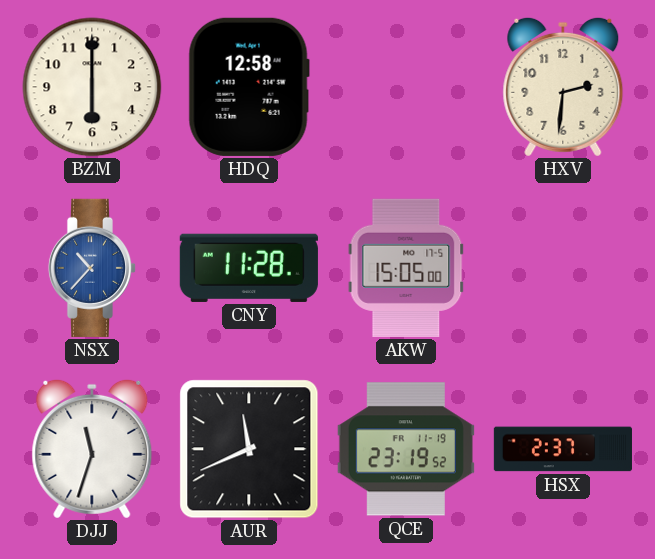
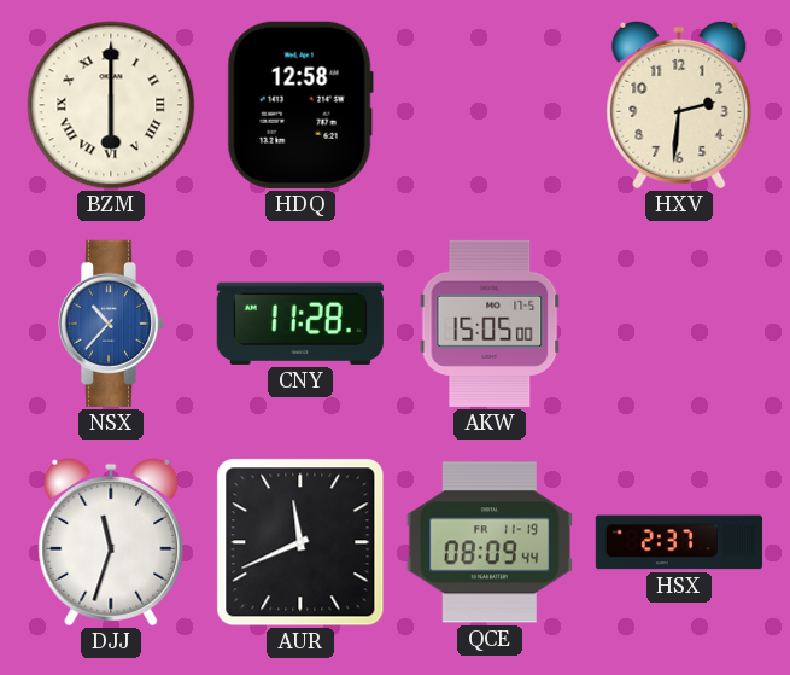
BZM numerals: Arabic -> Roman (111, 105)
QCE: 23:19 -> 08:09 (490, 542)
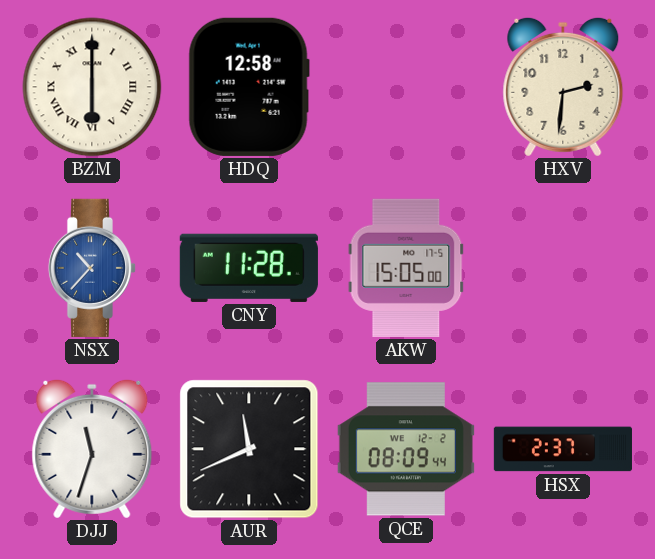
QCE date: FR 11-19 -> WE 12-2 (406, 449)
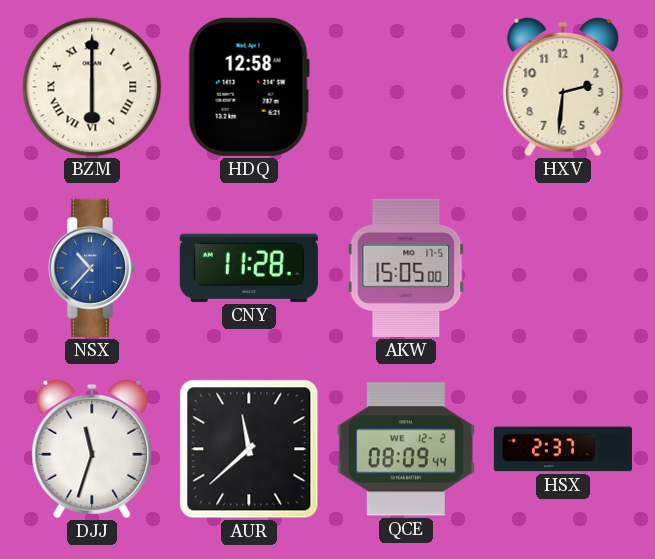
AUR: 11:41 -> 11:38 (249, 449)
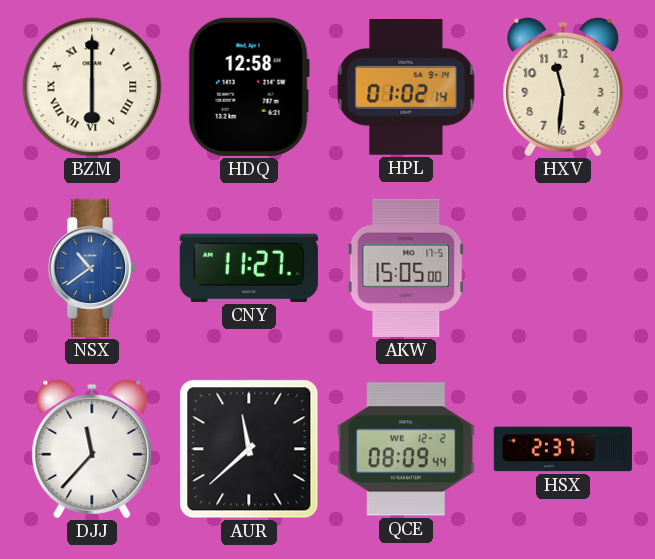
HPL: none -> 01:02 (406, 88)
HXV: 2:31 -> 11:31 (563, 87)
NSX: 10:37 -> 10:39 (92, 268)
CNY: 11:28 -> 11:27 (249, 268)
DJJ: 11:33 -> 11:37 (92, 449)
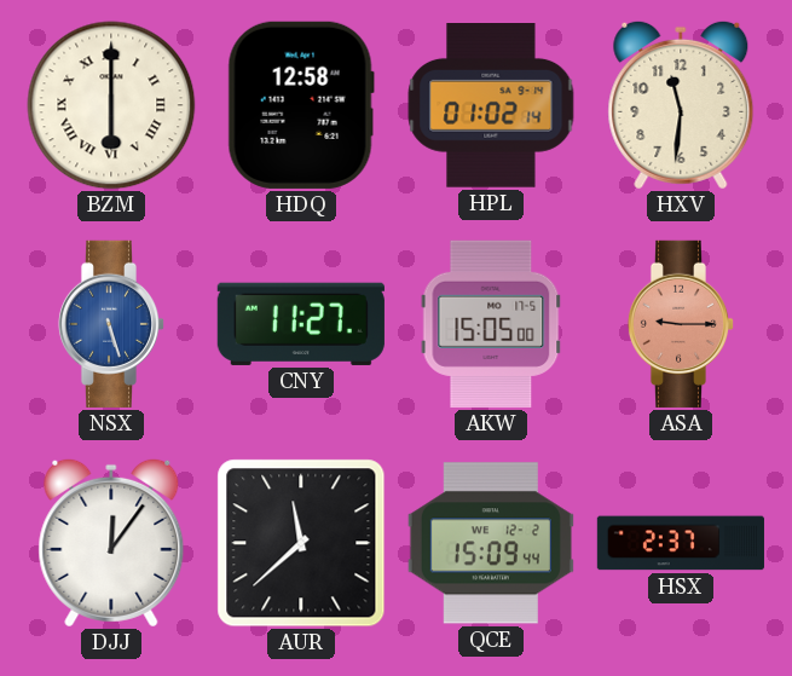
NSX: 10:39 -> 5:27 (111, 324)
ASA: none -> 9:15 (681, 324)
DJJ: 11:37 -> 12:06 (111, 543)
QCE: 08:09 -> 15:09 (491, 543)
